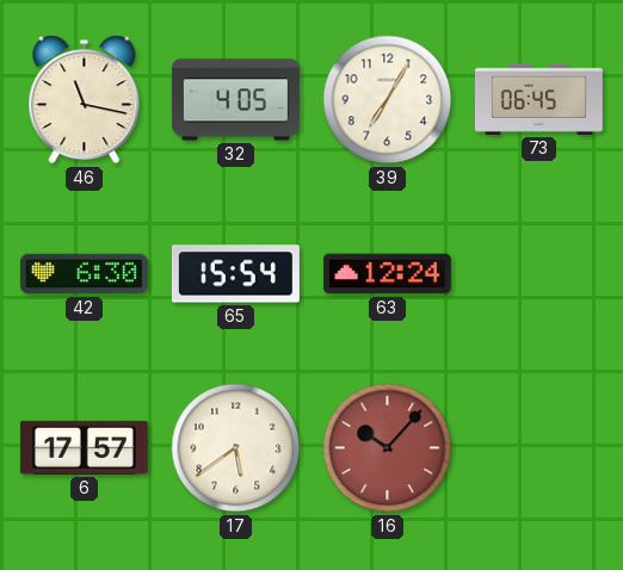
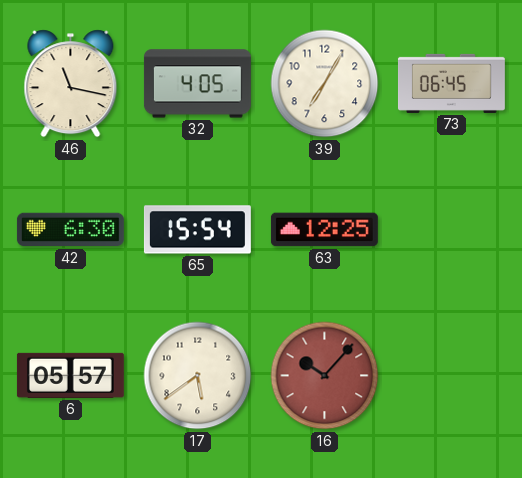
63: 12:24 -> 12:25 (324, 230)
6: 17:57 -> 05:57 (70, 375)
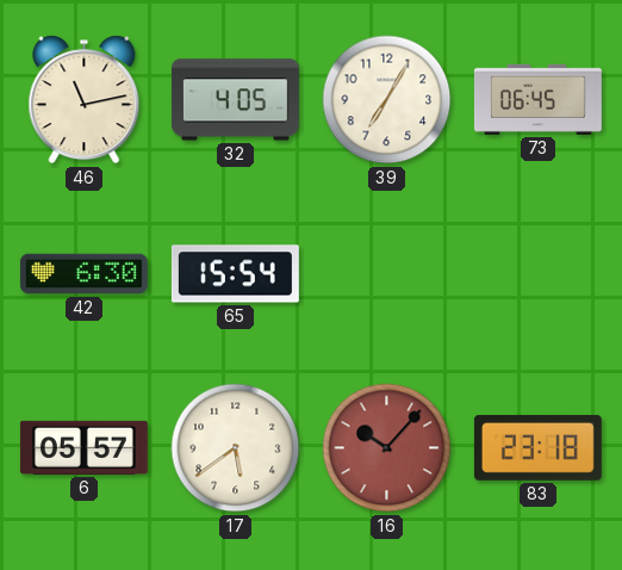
46: 11:17 -> 11:13 (85, 100)
63: 12:25 -> none (324, 230)
83: none -> 23:18 (537, 447)
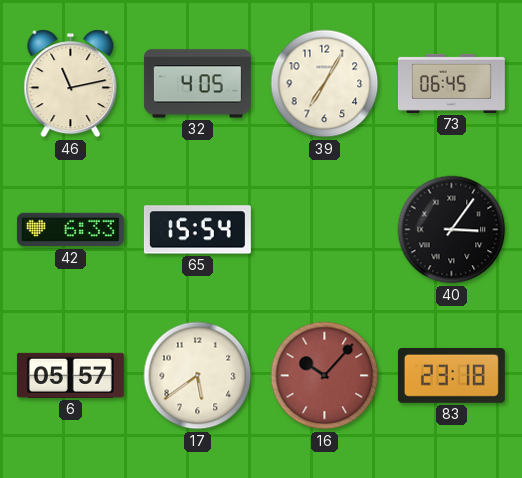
42: 6:30 -> 6:33 (70, 230)
40: none -> 3:06 (452, 230)
